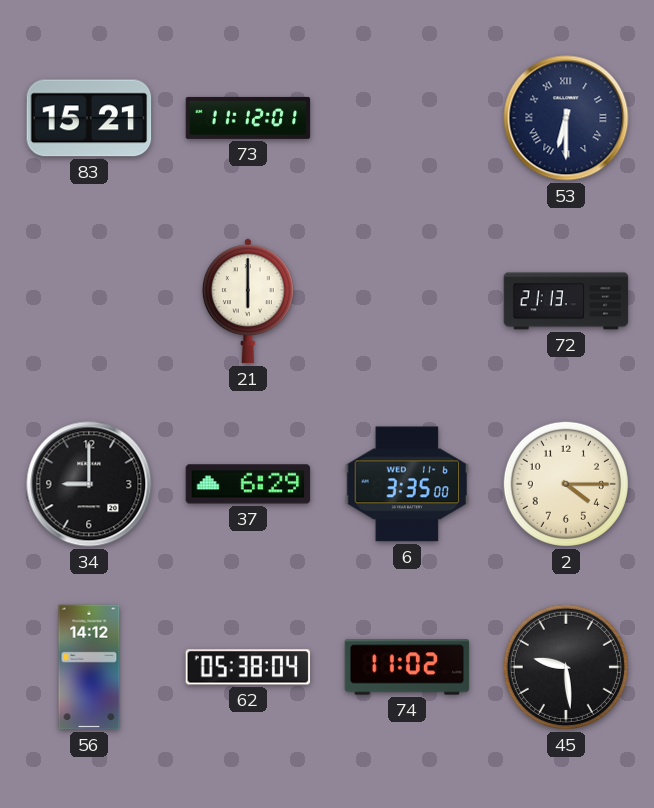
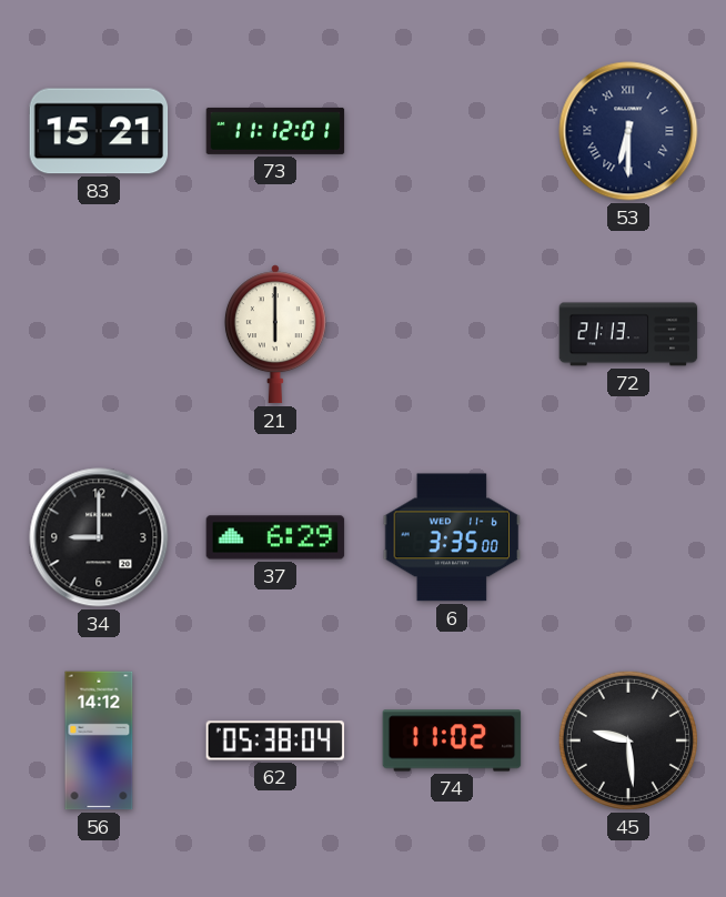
2: 4:15 -> none (566, 484)
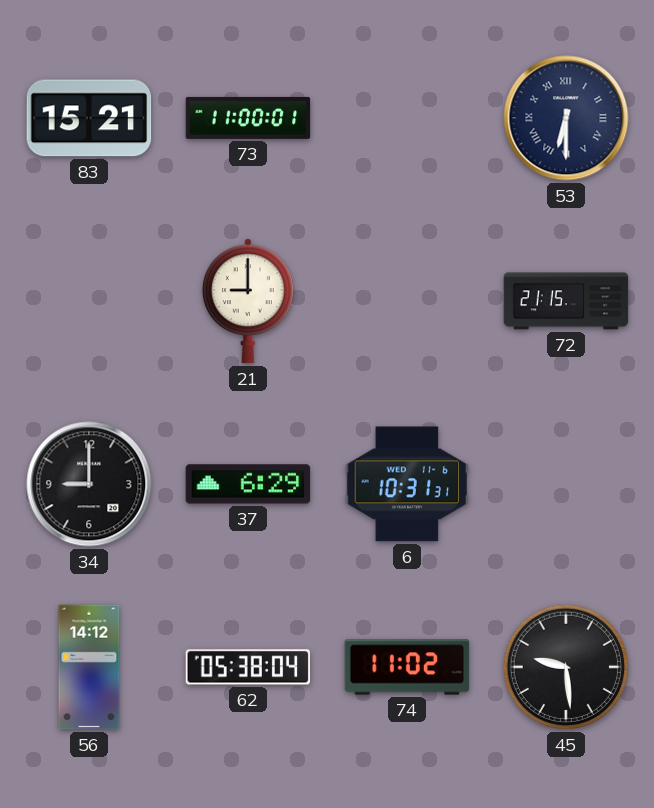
73: 11:12 -> 11:00 (248, 118)
21: 6:00 -> 9:00 (248, 301)
72: 21:13 -> 21:15 (566, 301)
6: 3:35 -> 10:31 (407, 484)
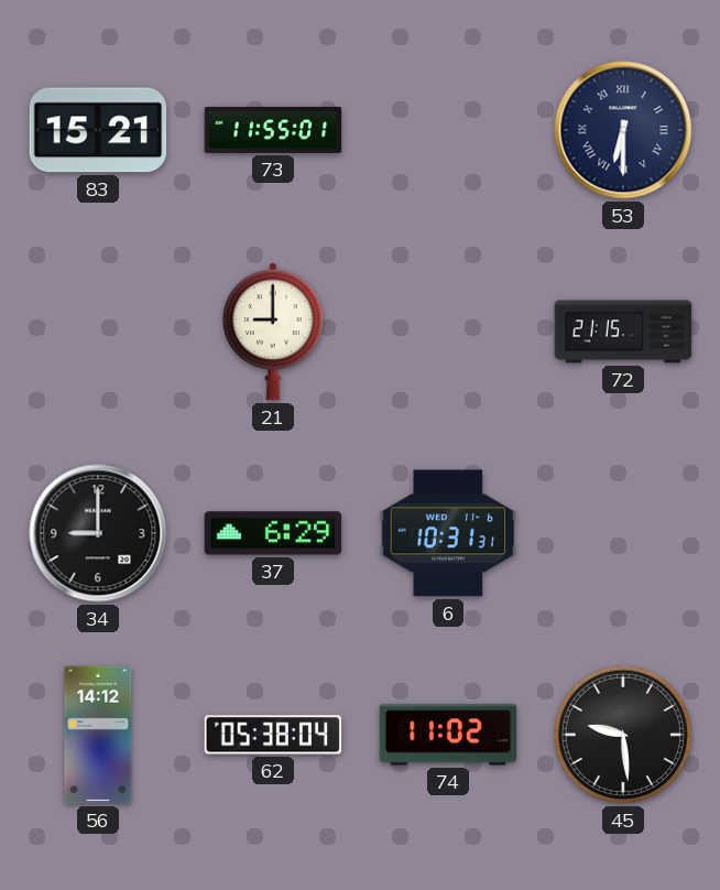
73: 11:00 -> 11:55 (273, 130)
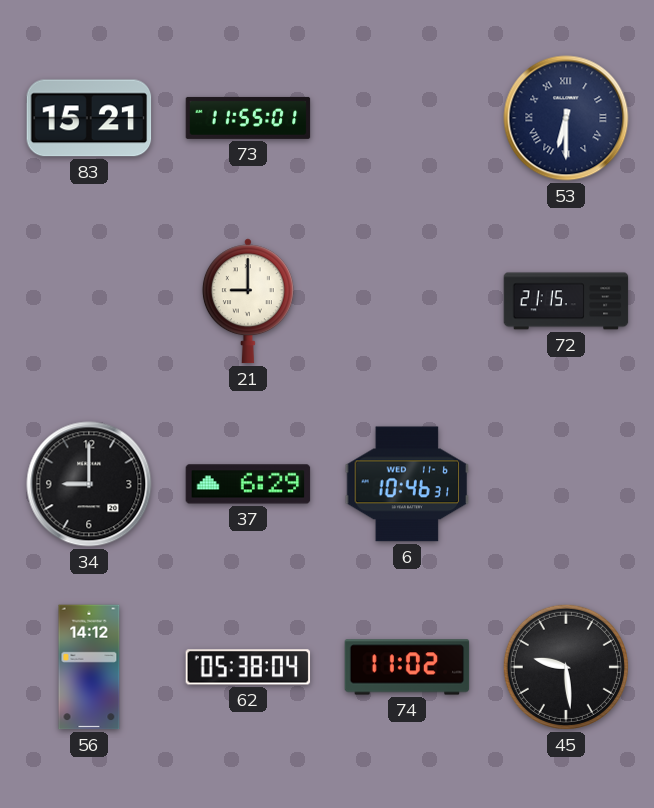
6: 10:31 -> 10:46 (407, 484)
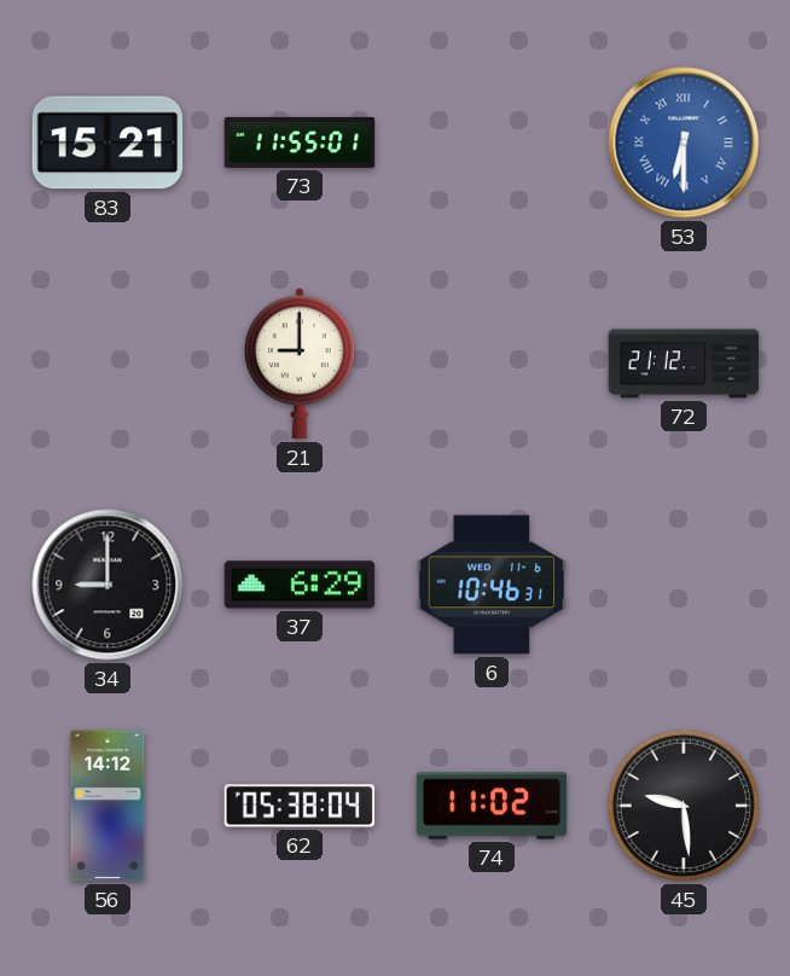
53 dial: navy -> blue (684, 143)
72: 21:15 -> 21:12 (684, 364)
